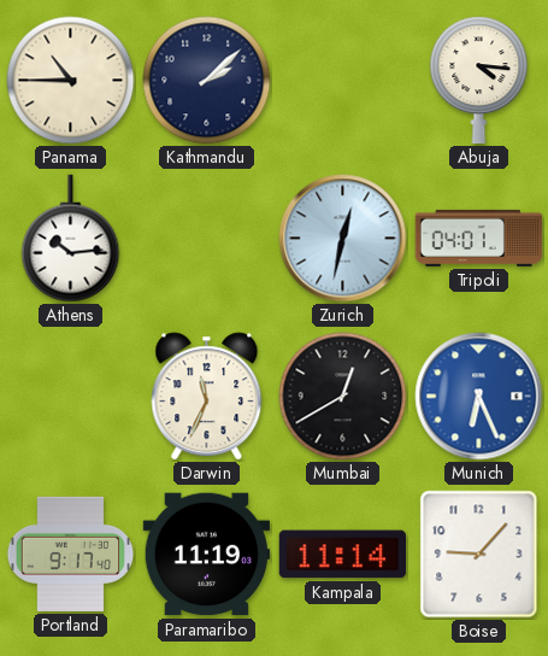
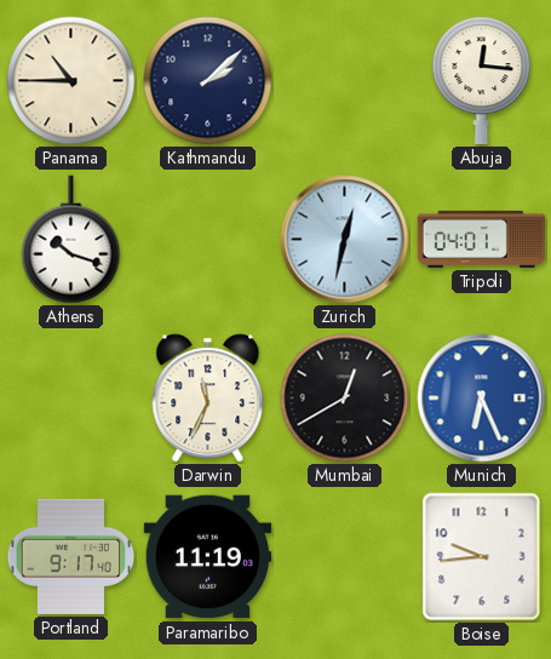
Abuja: 4:16 -> 12:16 (482, 81)
Athens: 10:14 -> 10:18 (71, 240)
Kampala: 11:14 -> none (342, 555)
Boise: 9:07 -> 9:44 (482, 557)
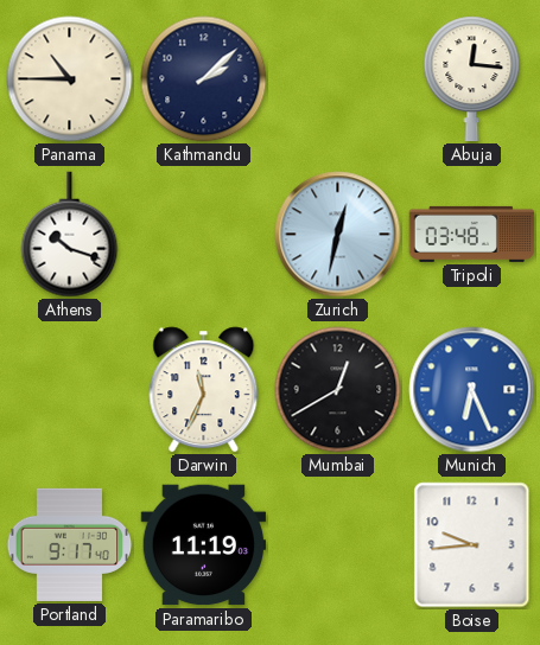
Tripoli: 04:01 -> 03:48 (472, 234)
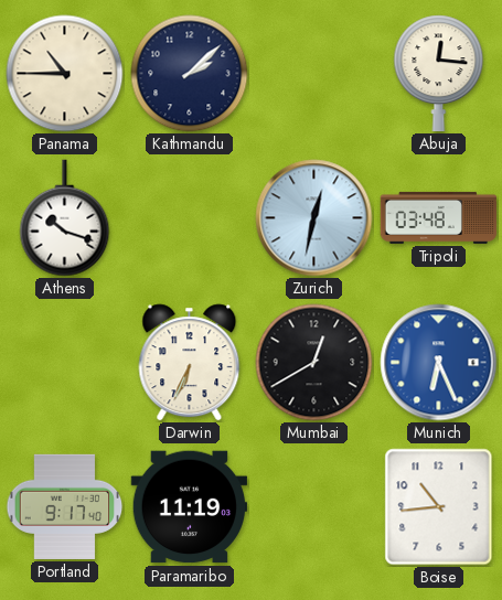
Darwin: 11:34 -> 6:34 (190, 363)
Boise: 9:44 -> 10:44 (439, 507)
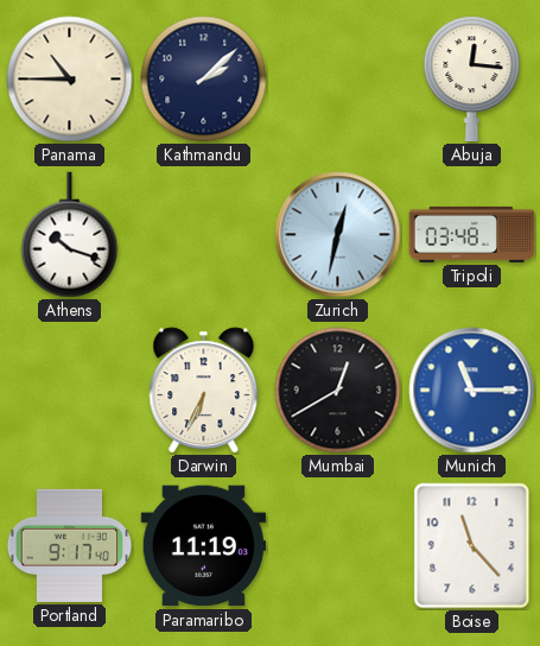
Munich: 6:26 -> 11:15 (472, 391)
Boise: 10:44 -> 11:23 (472, 546)
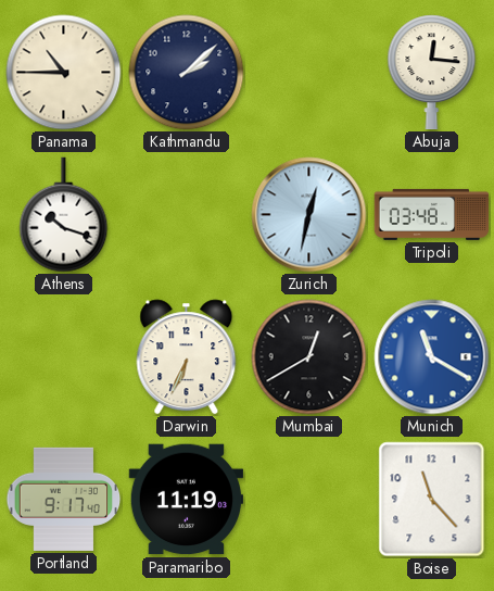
Munich: 11:15 -> 11:20 (432, 357)
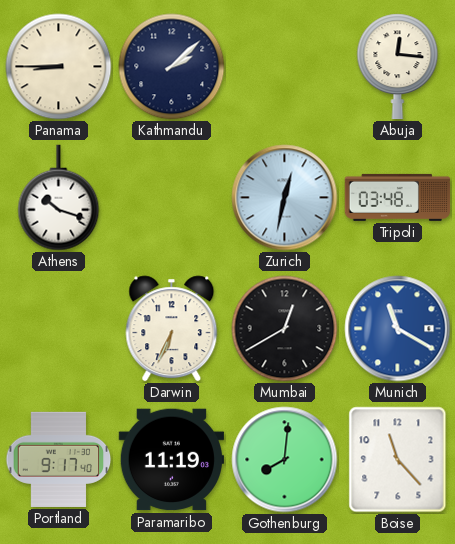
Panama: 10:45 -> 8:45 (59, 67)
Gothenburg: none -> 8:01 (285, 460)
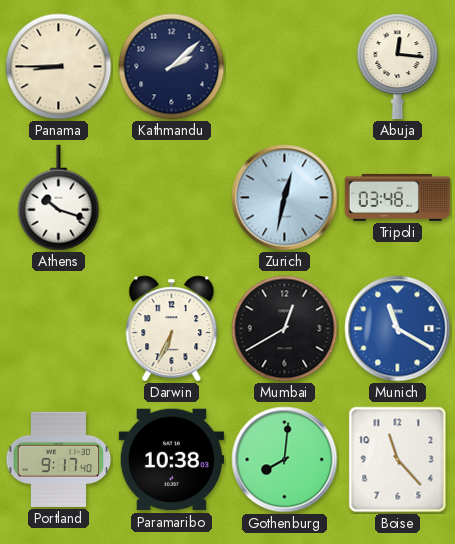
Paramaribo: 11:19 -> 10:38 (172, 460)
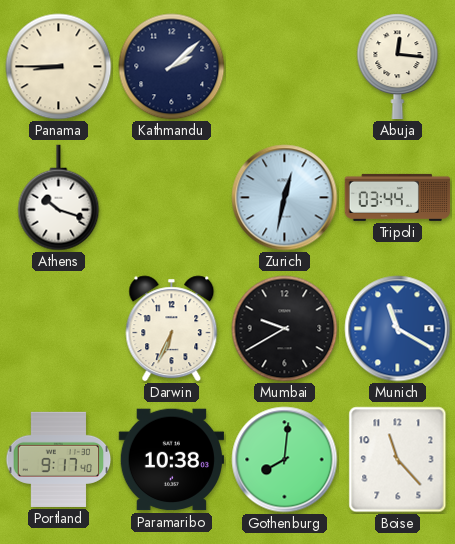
Tripoli: 03:48 -> 03:44 (398, 197)
Mumbai: 12:40 -> 9:40 (285, 329)
